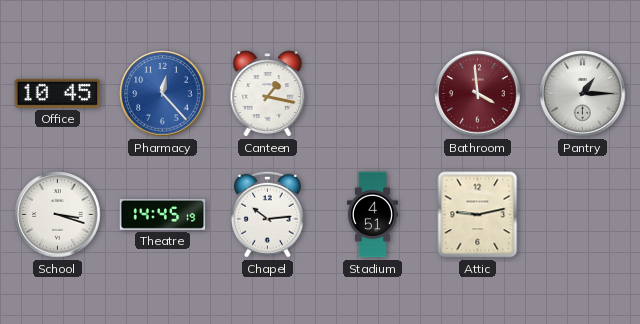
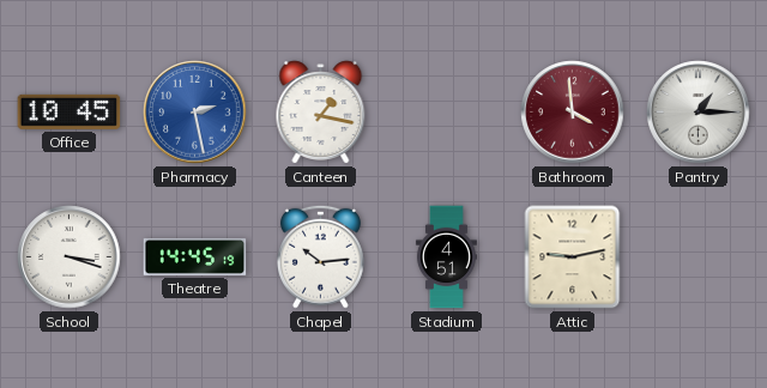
Pharmacy: 12:23 -> 2:28 (195, 113)
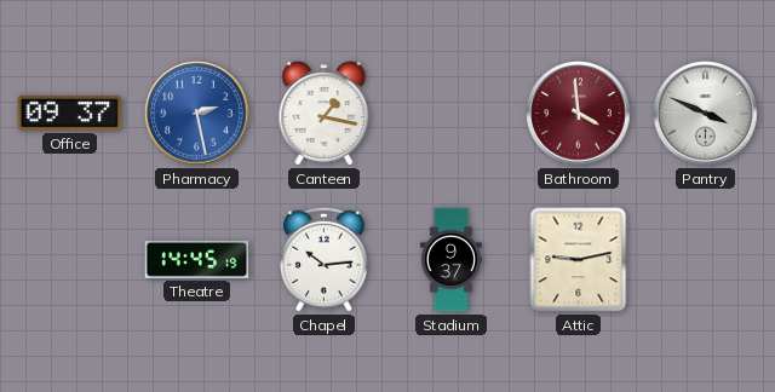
Office: 10:45 -> 09:37 (70, 113)
Pantry: 1:15 -> 3:49 (706, 114)
School: 3:18 -> none (70, 257)
Stadium: 4:51 -> 9:37 (450, 260)
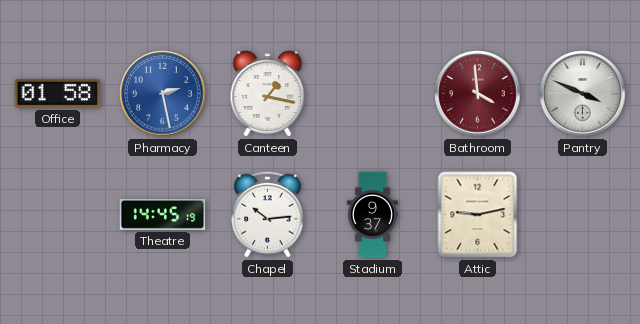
Office: 09:37 -> 01:58 (58, 93)
